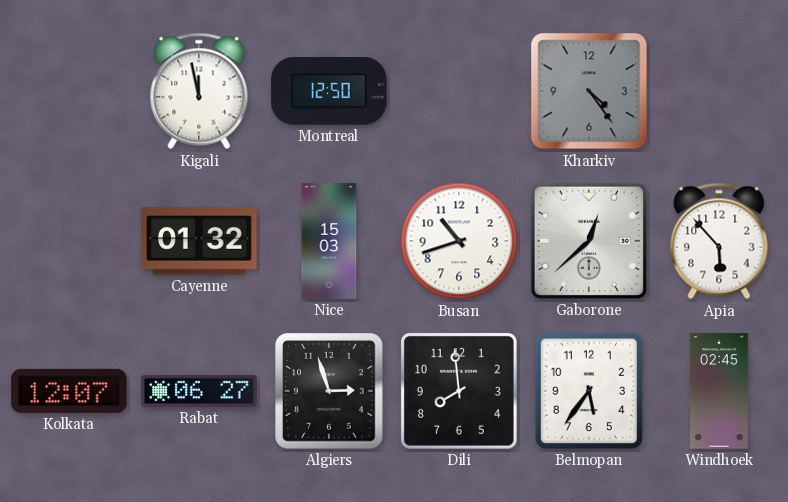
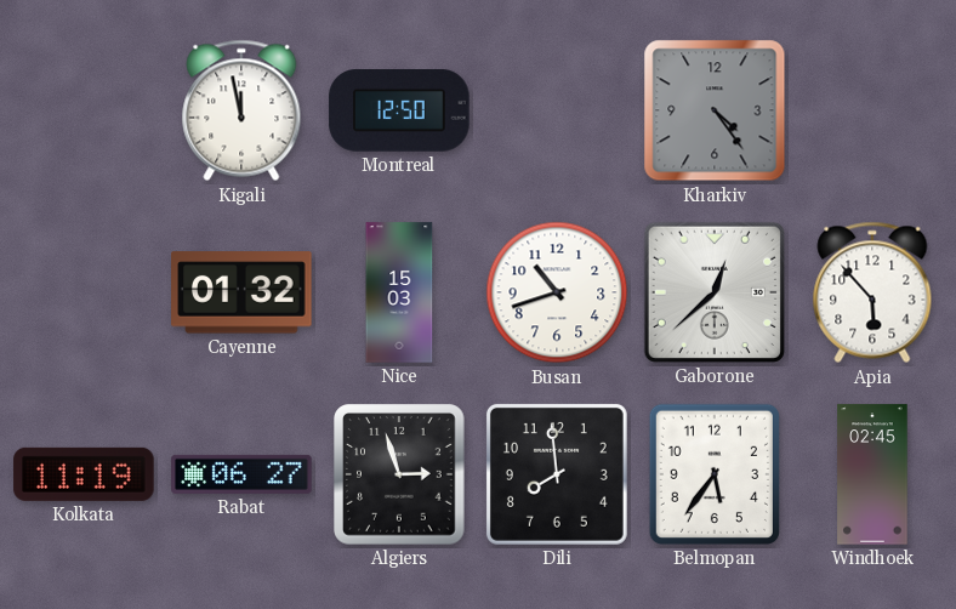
Kolkata: 12:07 -> 11:19 (84, 474)
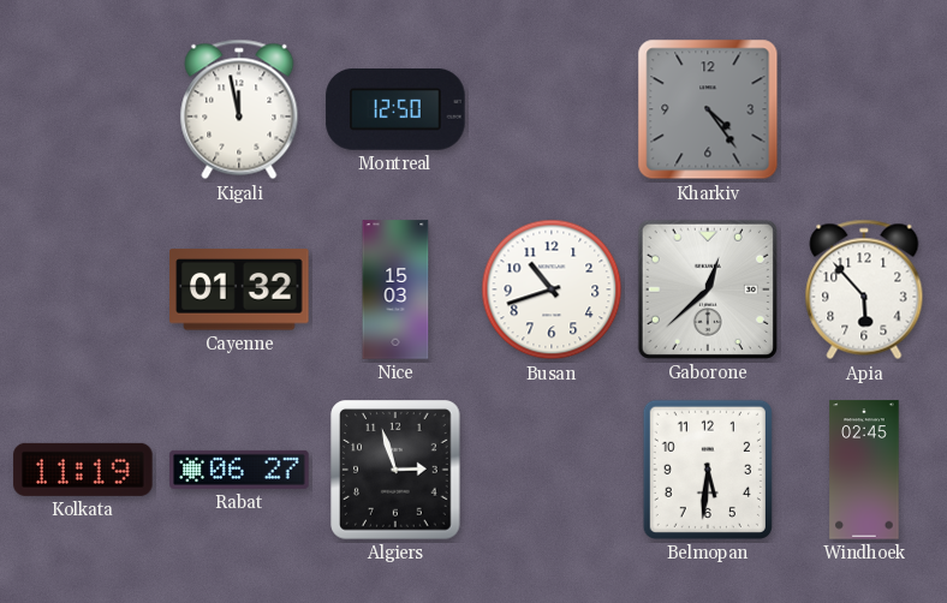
Dili: 7:59 -> none (557, 474)
Belmopan: 5:36 -> 5:31 (708, 470)
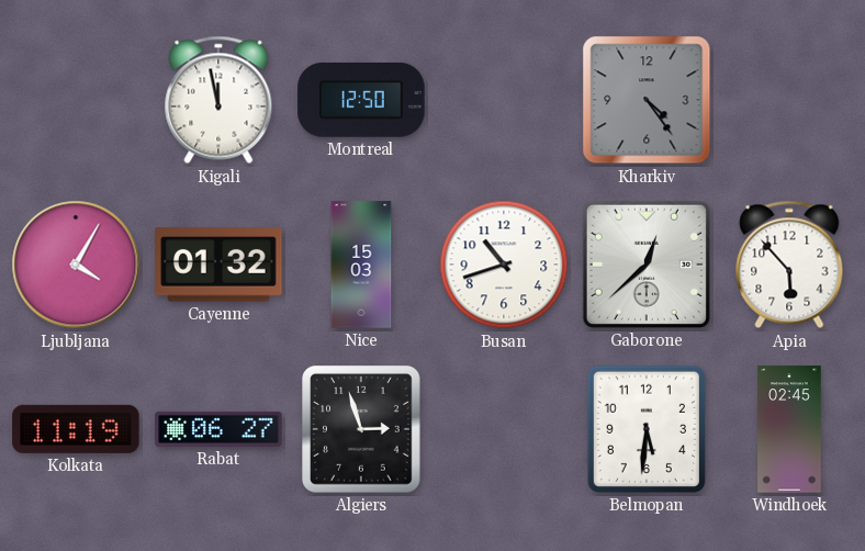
Ljubljana: none -> 4:05 (76, 265)
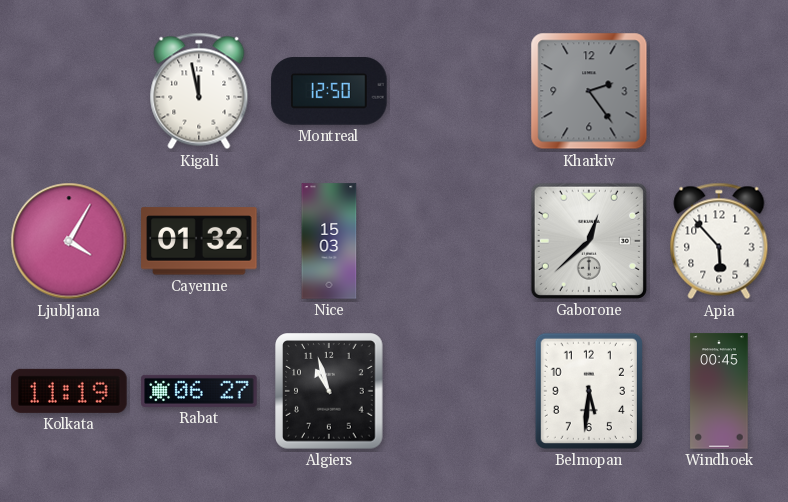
Kharkiv: 4:24 -> 2:24 (589, 91)
Busan: 10:42 -> none (504, 265)
Algiers: 2:57 -> 10:57 (329, 391)
Windhoek: 02:45 -> 00:45 (719, 391)
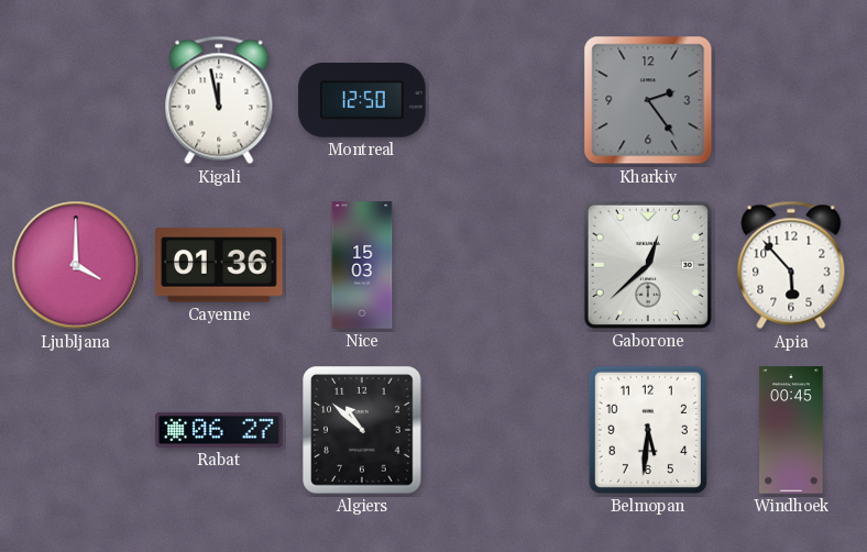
Ljubljana: 4:05 -> 4:00 (76, 265)
Cayenne: 01:32 -> 01:36 (219, 265)
Kolkata: 11:19 -> none (69, 391)
Algiers: 10:57 -> 10:52 (362, 430)
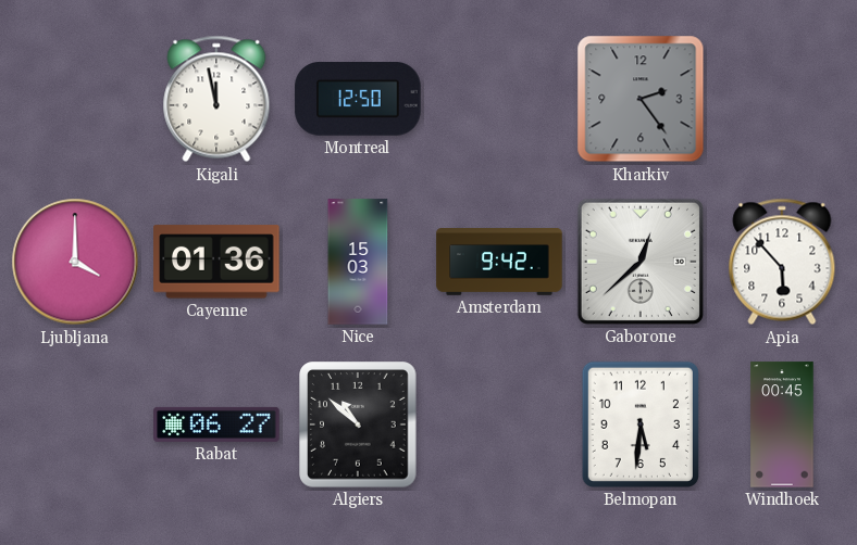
Amsterdam: none -> 9:42 (499, 263)
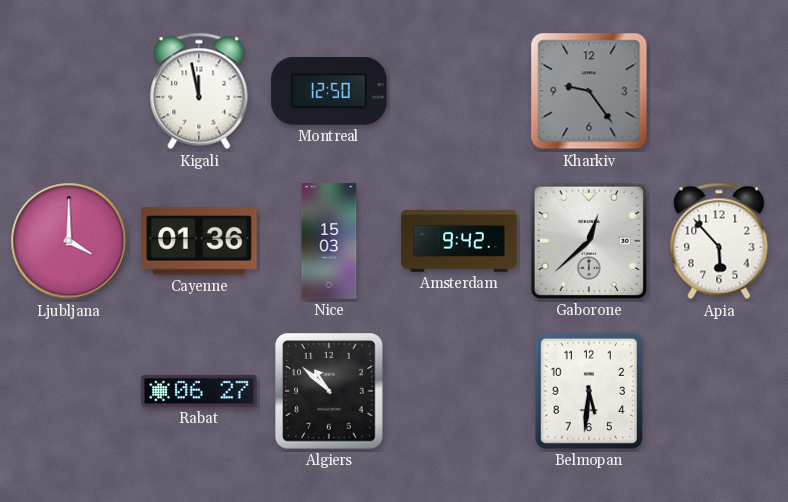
Kharkiv: 2:24 -> 9:24 (589, 91)
Windhoek: 00:45 -> none (782, 424)
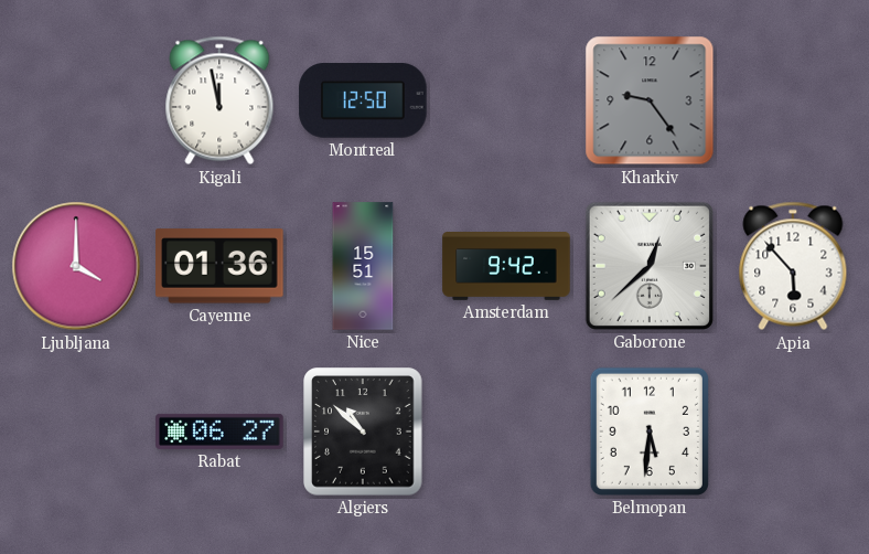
Nice: 15:03 -> 15:51 (363, 266)
